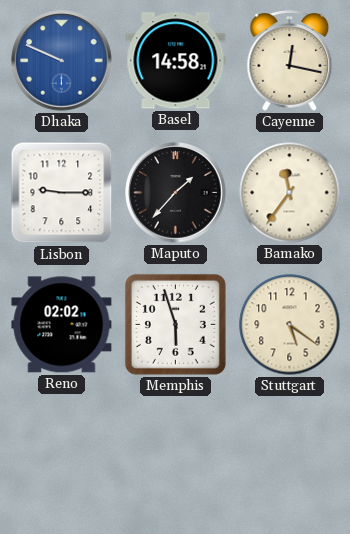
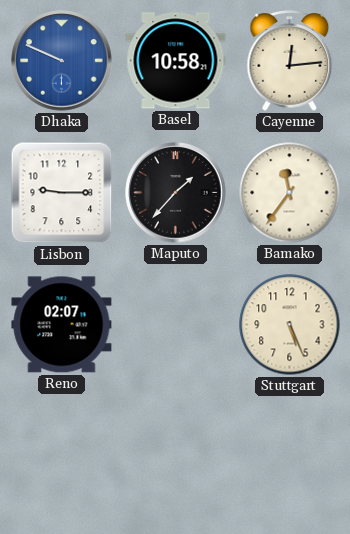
Basel: 14:58 -> 10:58 (176, 61)
Cayenne: 12:17 -> 12:14 (290, 61)
Reno: 02:02 -> 02:07 (62, 325)
Memphis: 5:57 -> none (175, 324)
Stuttgart: 5:21 -> 5:26 (290, 325)
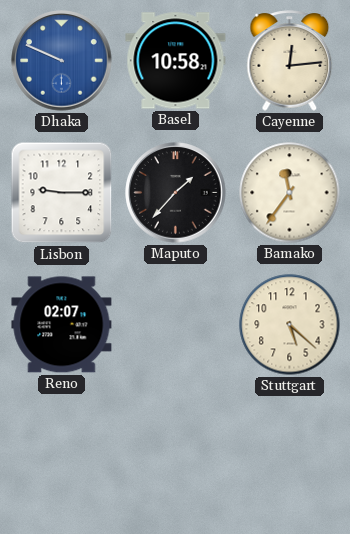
Stuttgart: 5:26 -> 5:22 (290, 325)
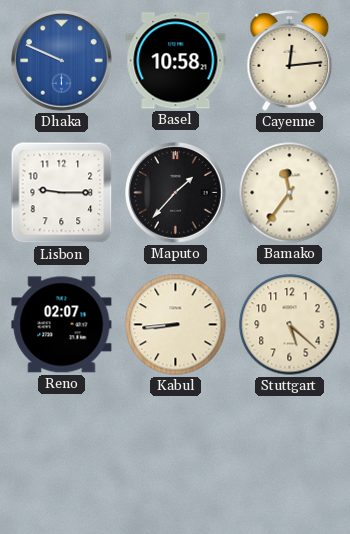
Kabul: none -> 8:44 (176, 325)
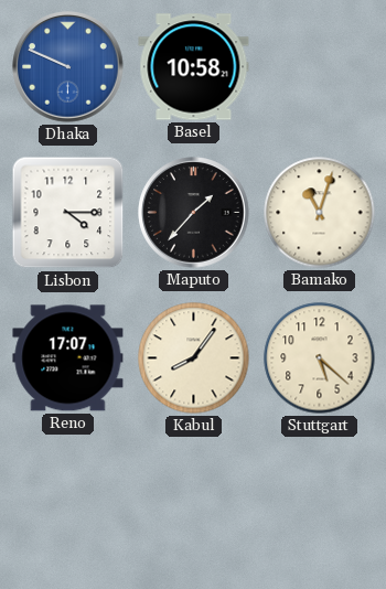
Cayenne: 12:14 -> none (290, 61)
Lisbon: 9:15 -> 4:15 (68, 213)
Bamako: 11:36 -> 11:03 (320, 213)
Reno: 02:07 -> 17:07 (68, 358)
Kabul: 8:44 -> 8:06 (194, 358)
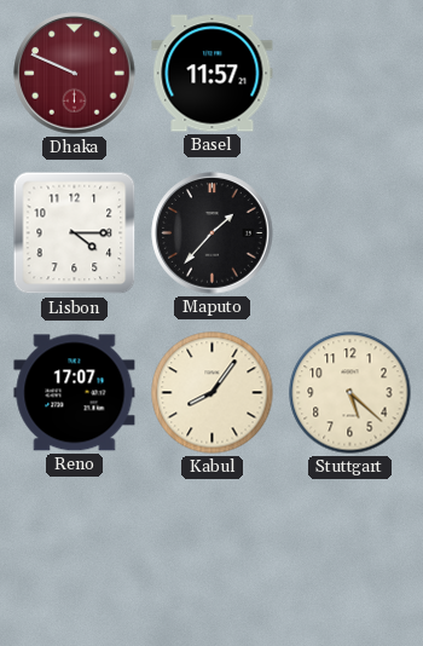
Dhaka dial: blue -> burgundy (75, 74)
Basel: 10:58 -> 11:57 (213, 74)
Bamako: 11:03 -> none (320, 213)
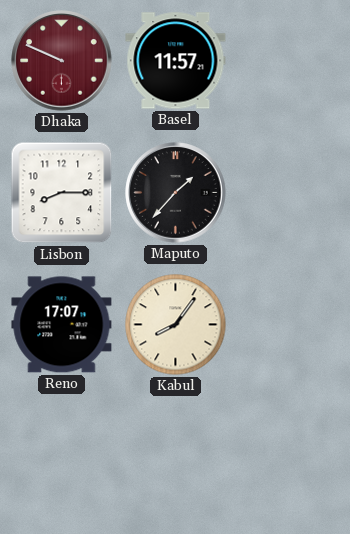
Lisbon: 4:15 -> 8:15 (62, 193)
Stuttgart: 5:22 -> none (350, 393)
